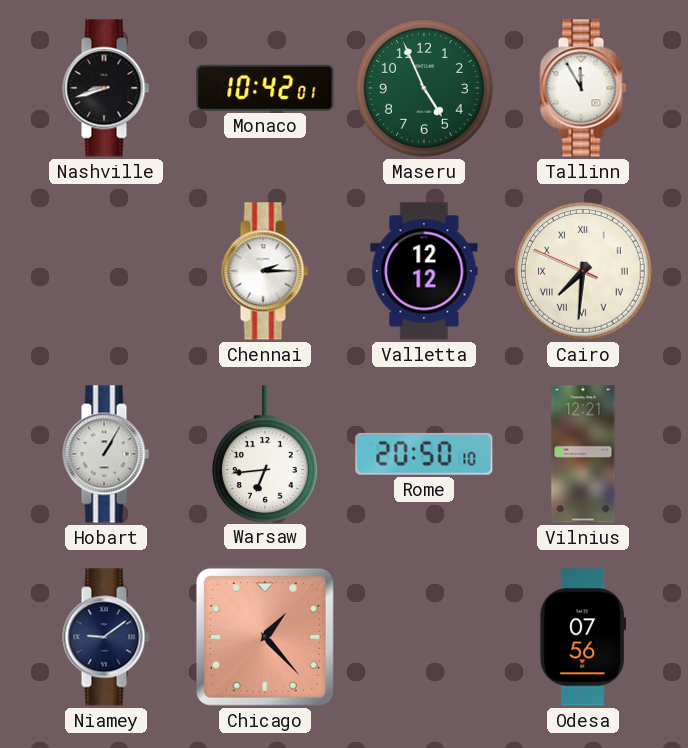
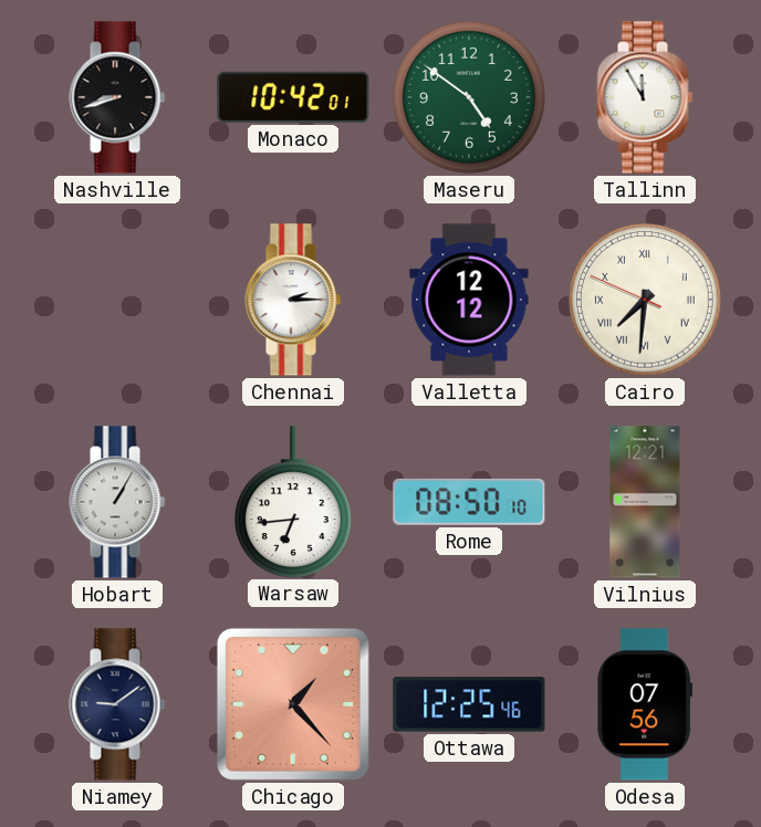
Maseru: 4:56 -> 4:51 (470, 98)
Rome: 20:50 -> 08:50 (469, 502)
Ottawa: none -> 12:25 (469, 704)
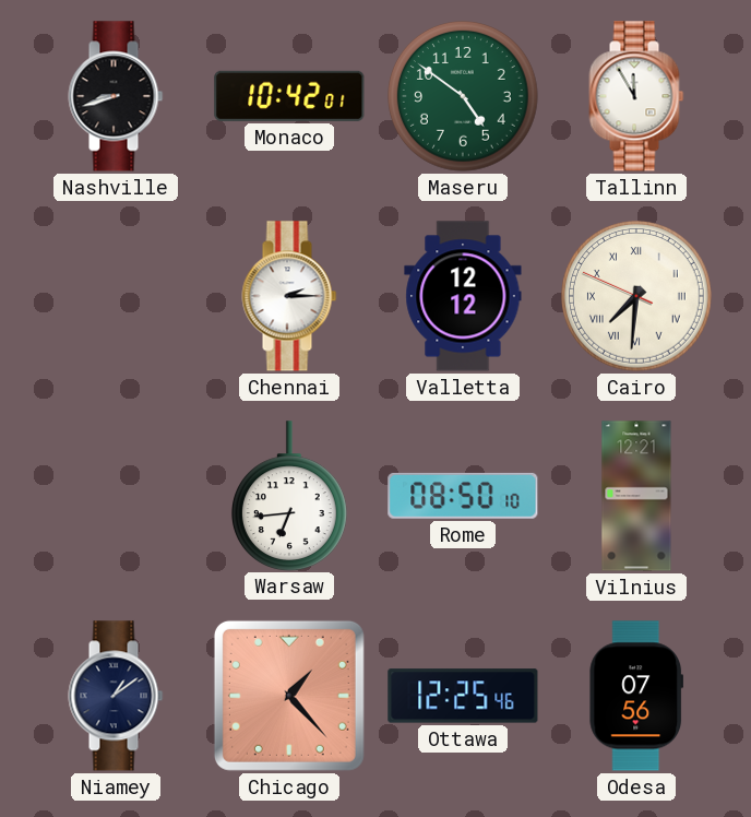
Hobart: 1:05 -> none (117, 502)
Niamey: 9:09 -> 1:09 (116, 696)
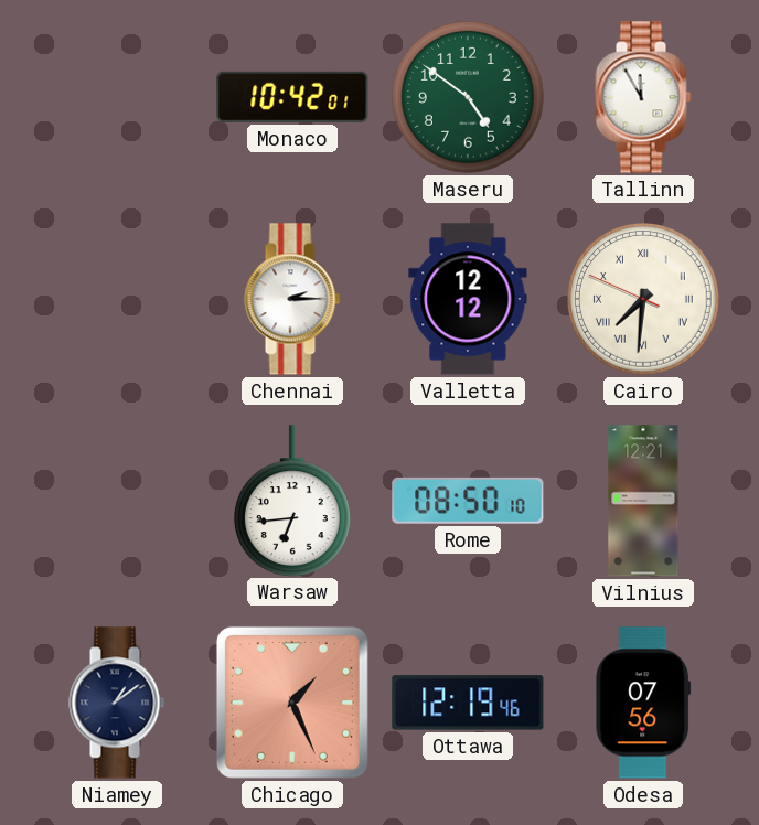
Nashville: 8:42 -> none (116, 96)
Chicago: 1:23 -> 1:26 (292, 703)
Ottawa: 12:25 -> 12:19 (468, 703)
